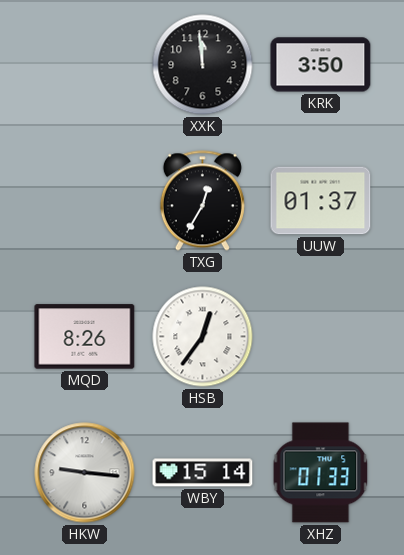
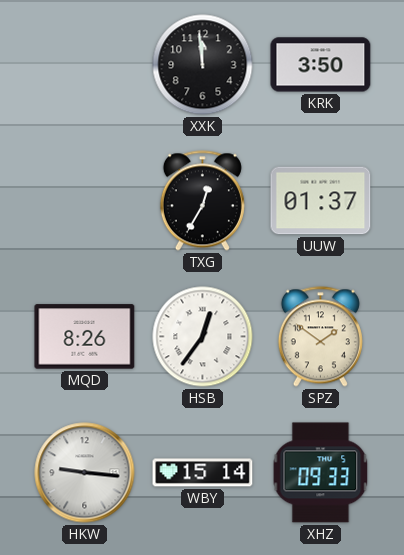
SPZ: none -> 1:51 (320, 337)
XHZ: 01:33 -> 09:33 (321, 473)
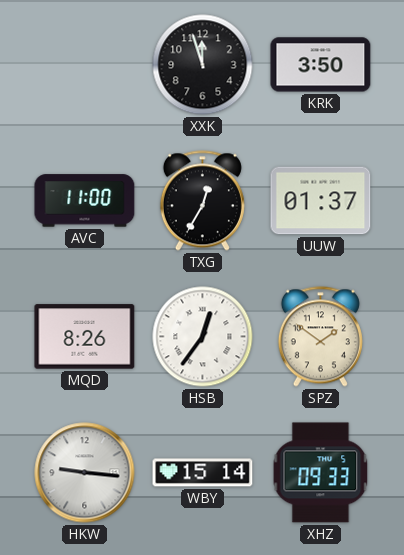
XXK: 11:59 -> 11:57 (203, 65)
AVC: none -> 11:00 (85, 201)
